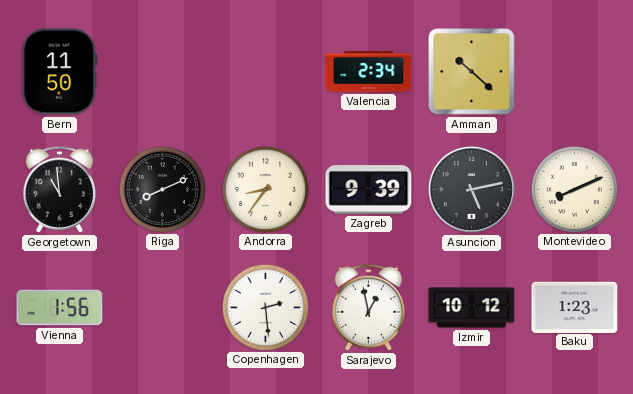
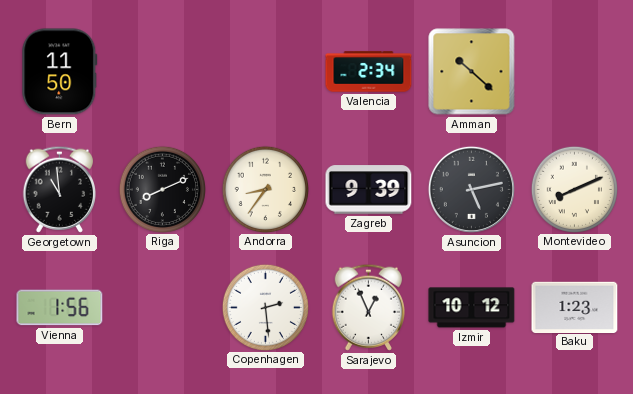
Sarajevo: 12:58 -> 12:56 (368, 307)
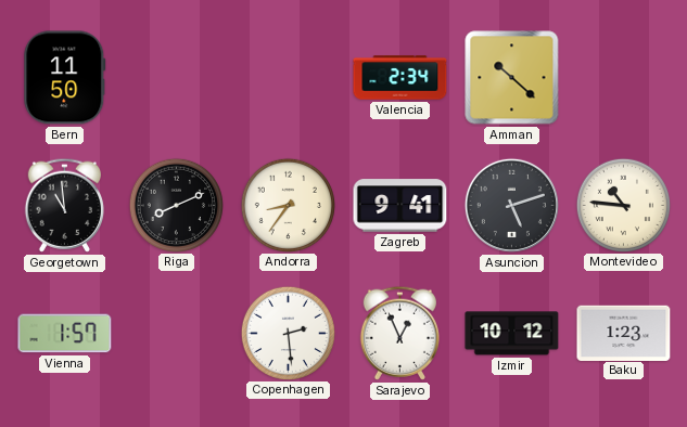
Zagreb: 9:39 -> 9:41 (400, 206)
Asuncion: 5:13 -> 5:12 (511, 205)
Montevideo: 8:11 -> 10:46 (623, 205)
Vienna: 1:56 -> 1:57 (65, 334)
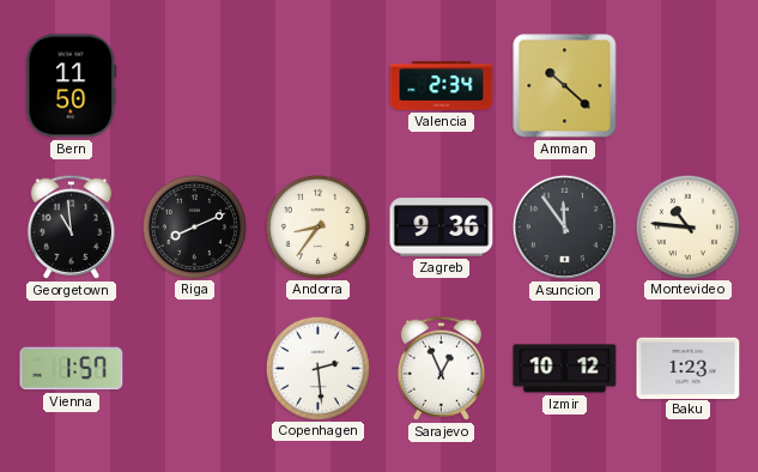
Zagreb: 9:41 -> 9:36 (442, 228)
Asuncion: 5:12 -> 11:54 (564, 226)
